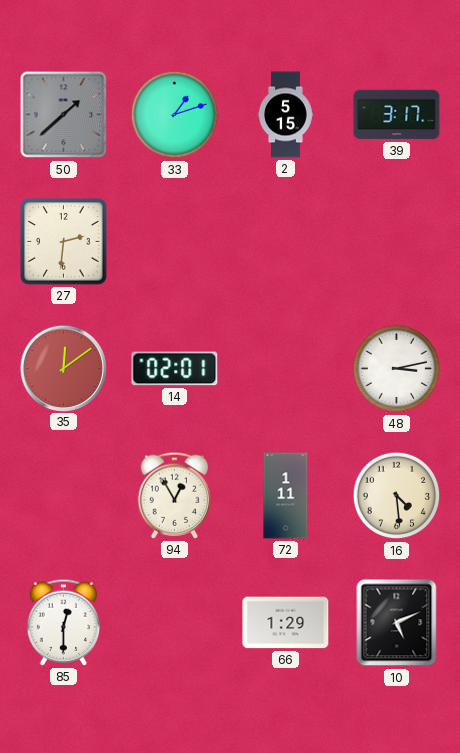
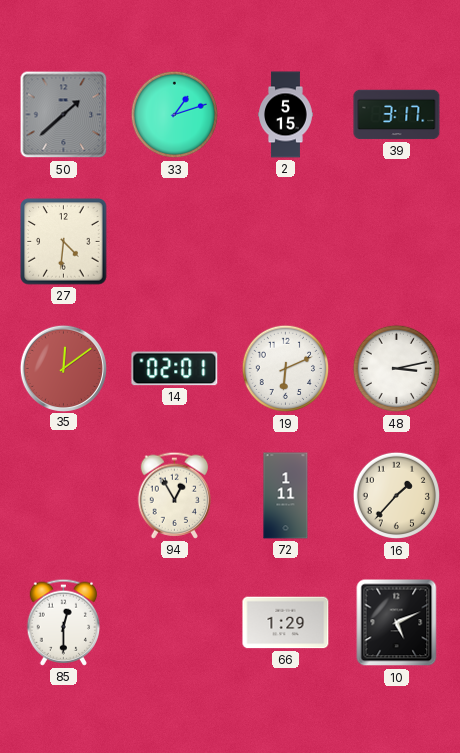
27: 2:31 -> 4:31 (64, 242)
19: none -> 6:11 (286, 369)
16: 4:29 -> 1:37 (397, 496)
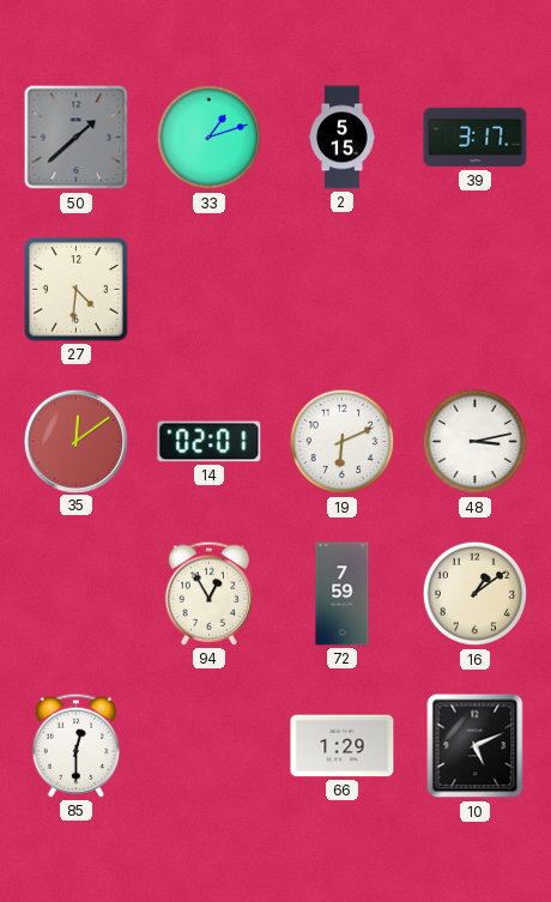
72: 1:11 -> 7:59 (343, 594)
16: 1:37 -> 1:09 (476, 594)
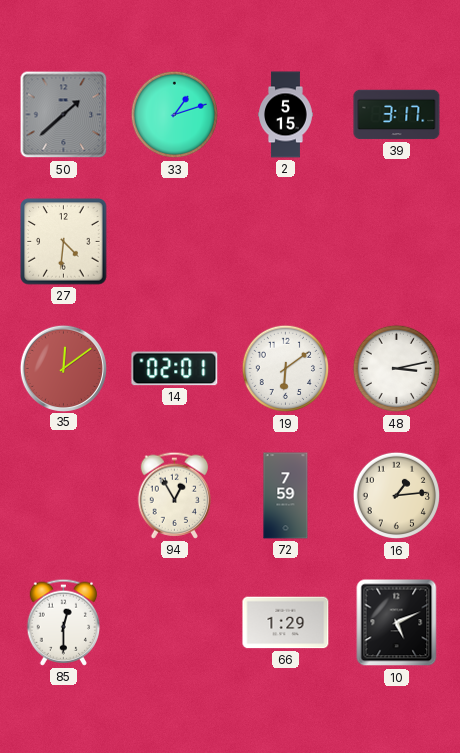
19: 6:11 -> 6:09 (286, 369)
16: 1:09 -> 1:14 (397, 496)
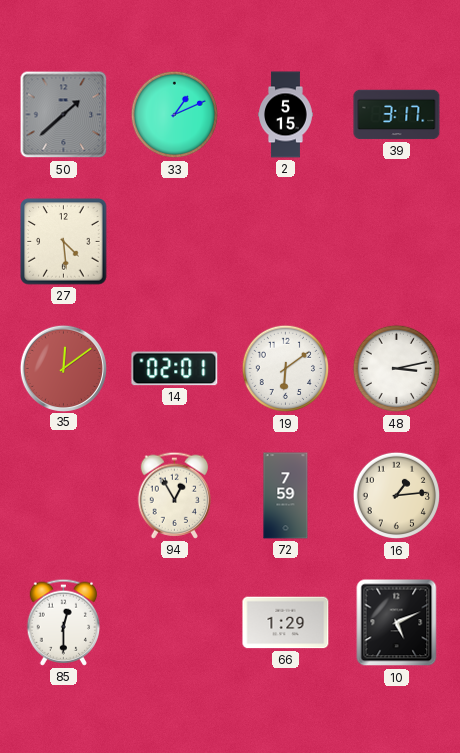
33: 1:12 -> 1:11 (175, 115)
27: 4:31 -> 4:29 (64, 242)
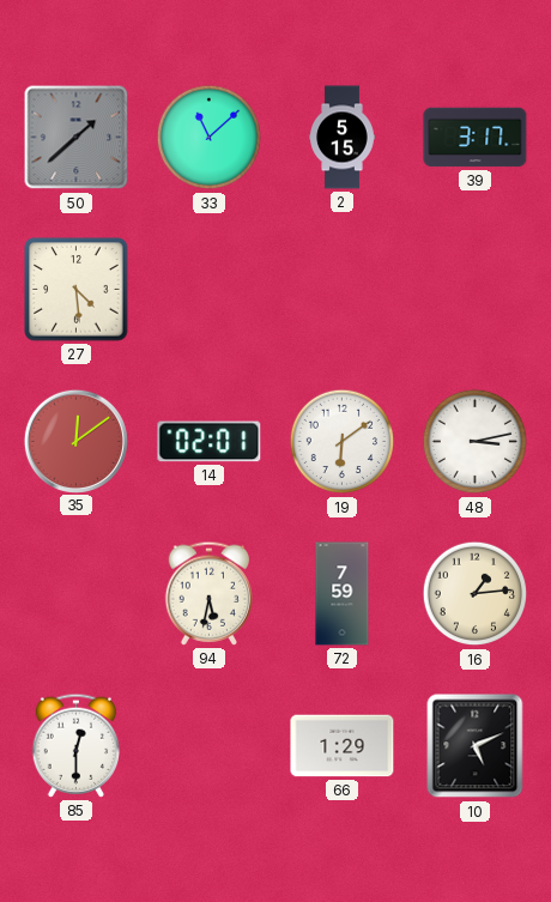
33: 1:11 -> 11:08 (210, 138)
94: 12:55 -> 5:32 (210, 593)
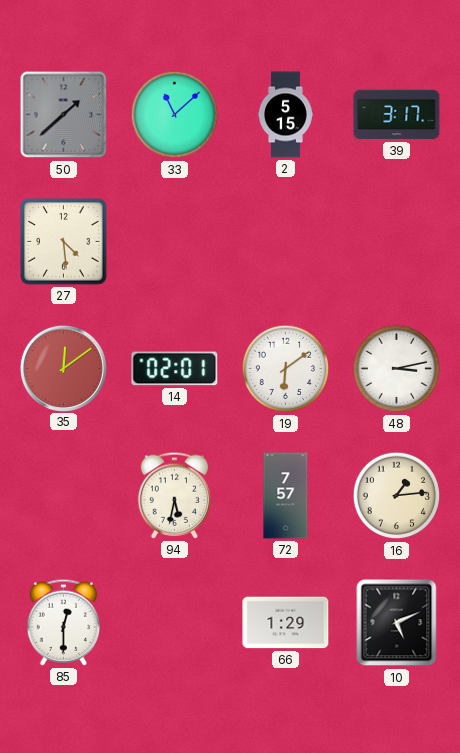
72: 7:59 -> 7:57 (286, 496)
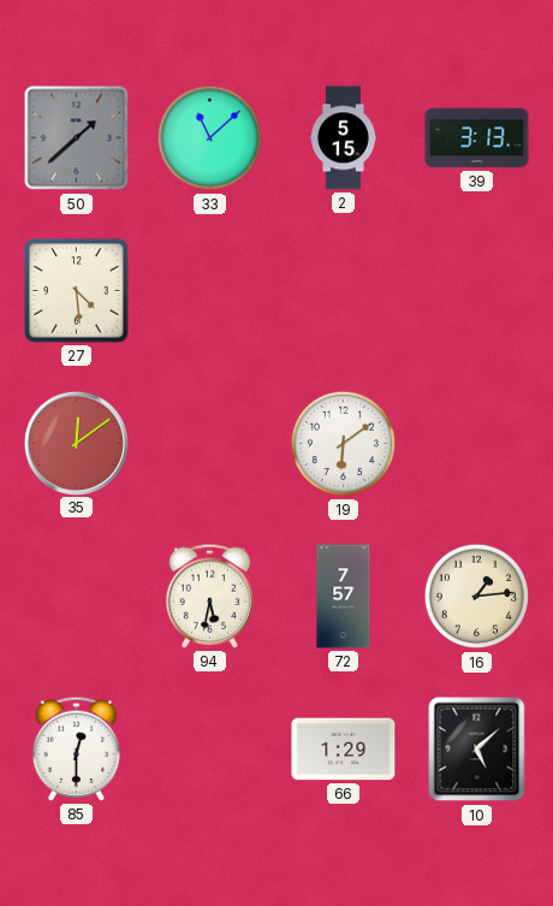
39: 3:17 -> 3:13 (477, 138)
14: 02:01 -> none (175, 369)
48: 3:13 -> none (397, 369)
10: 5:11 -> 5:08 (477, 750)
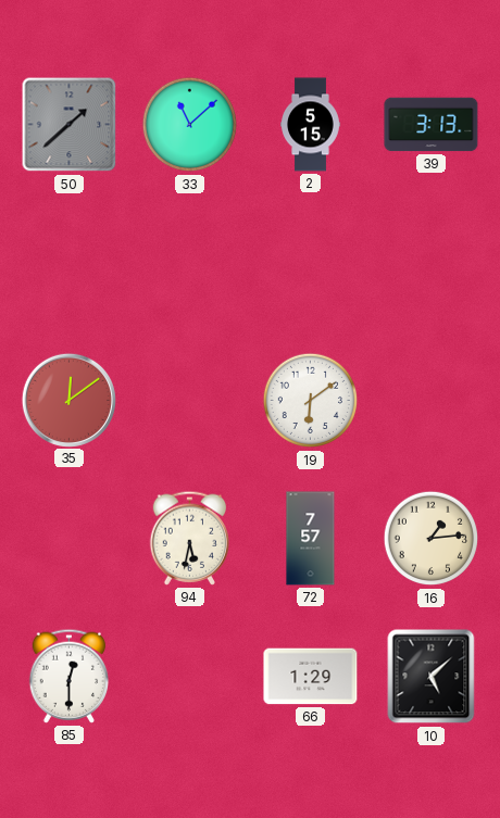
27: 4:29 -> none (77, 291)
